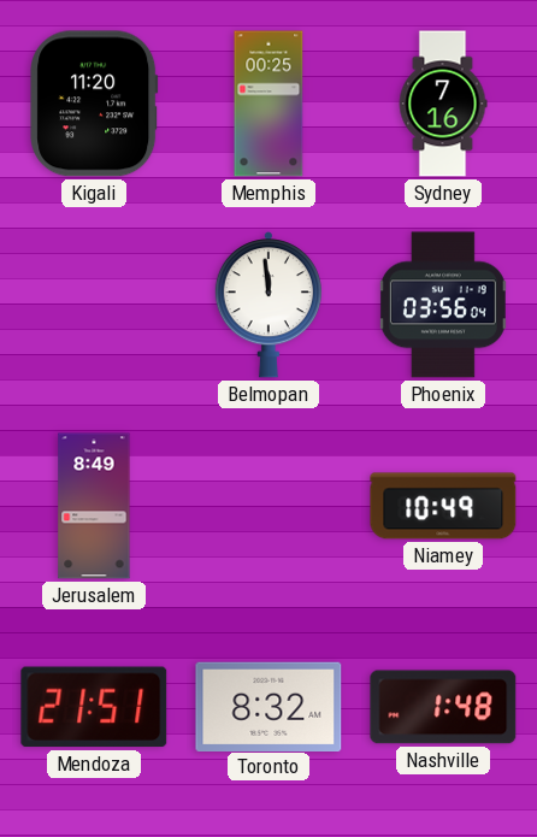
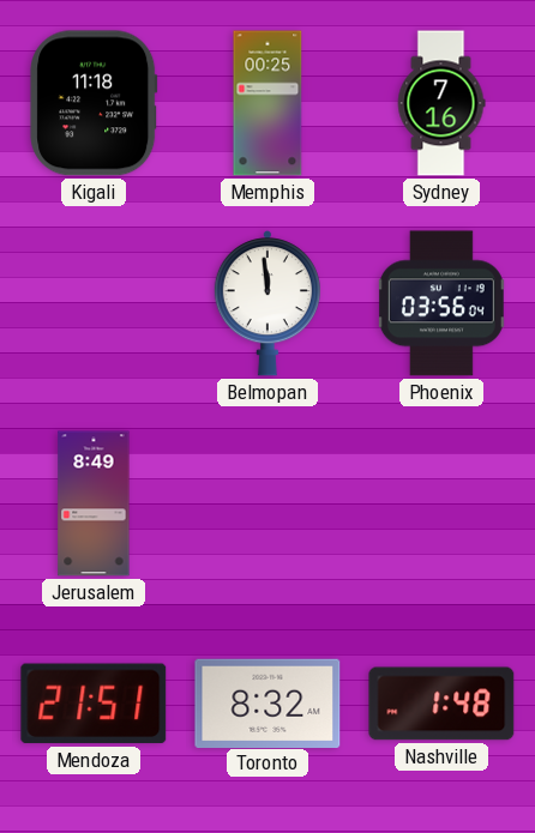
Kigali: 11:20 -> 11:18 (94, 103)
Niamey: 10:49 -> none (443, 506)
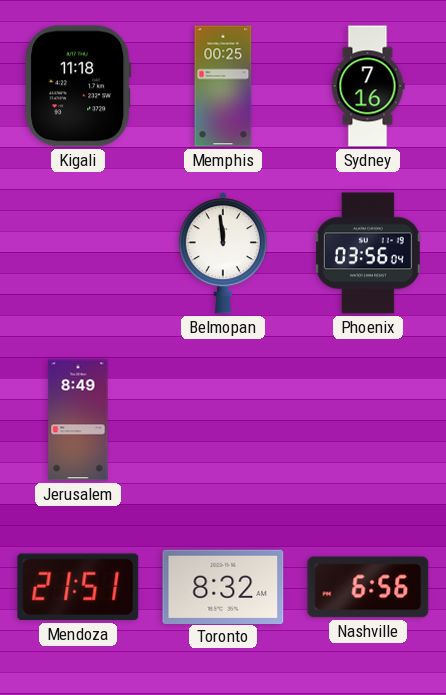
Nashville: 1:48 -> 6:56 (368, 587)
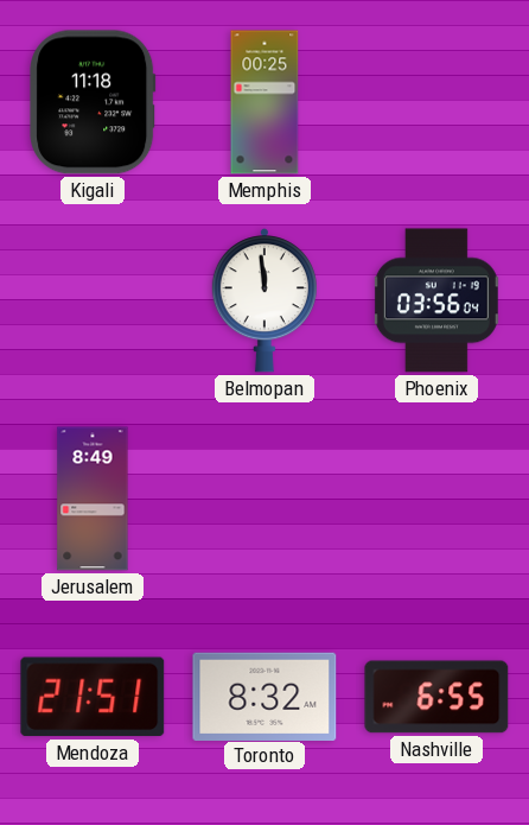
Sydney: 7:16 -> none (368, 86)
Nashville: 6:56 -> 6:55 (436, 697)
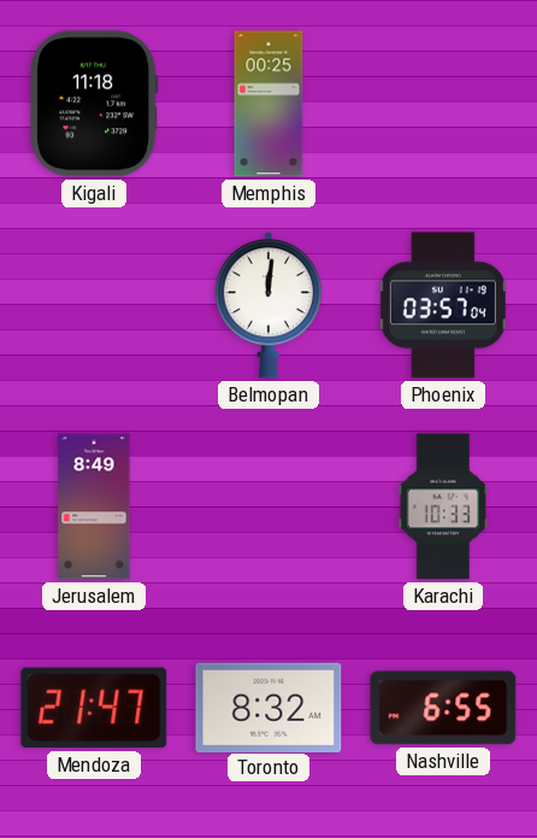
Belmopan: 11:59 -> 12:01 (268, 305)
Phoenix: 03:56 -> 03:57 (443, 305)
Karachi: none -> 10:33 (442, 506)
Mendoza: 21:51 -> 21:47 (94, 708)
